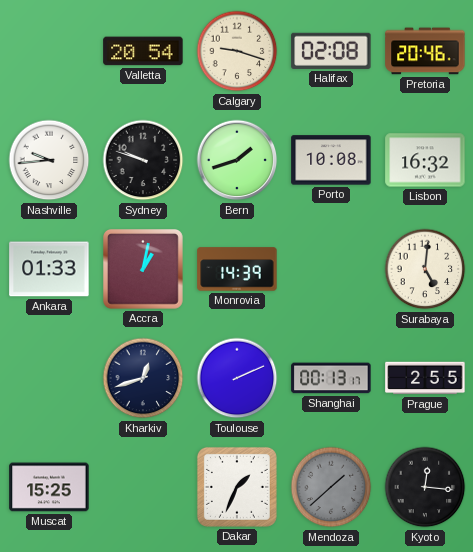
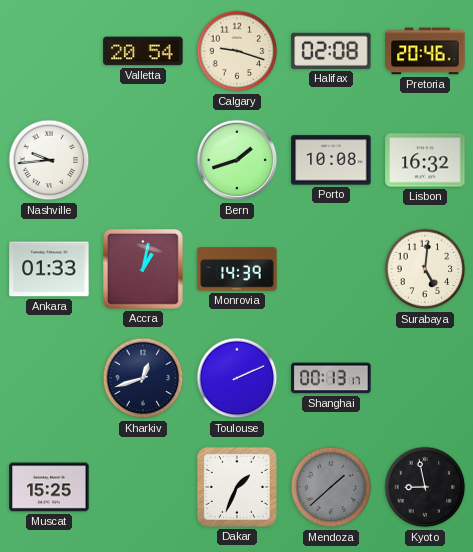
Sydney: 9:48 -> none (143, 160)
Prague: 2:55 -> none (425, 378)
Kyoto: 12:16 -> 8:58 (425, 487)
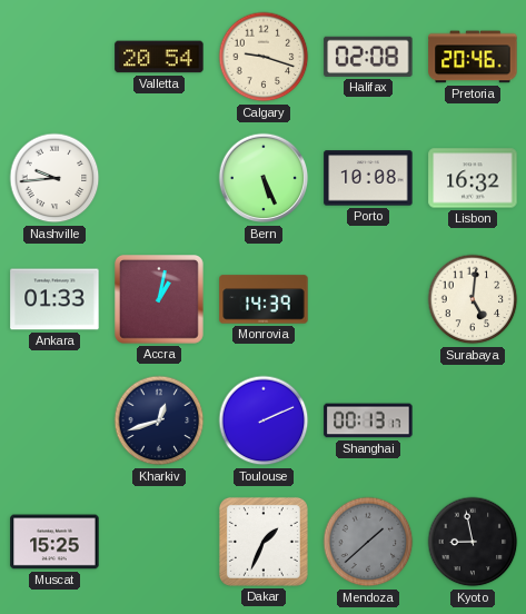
Bern: 1:42 -> 5:26 (264, 178)
